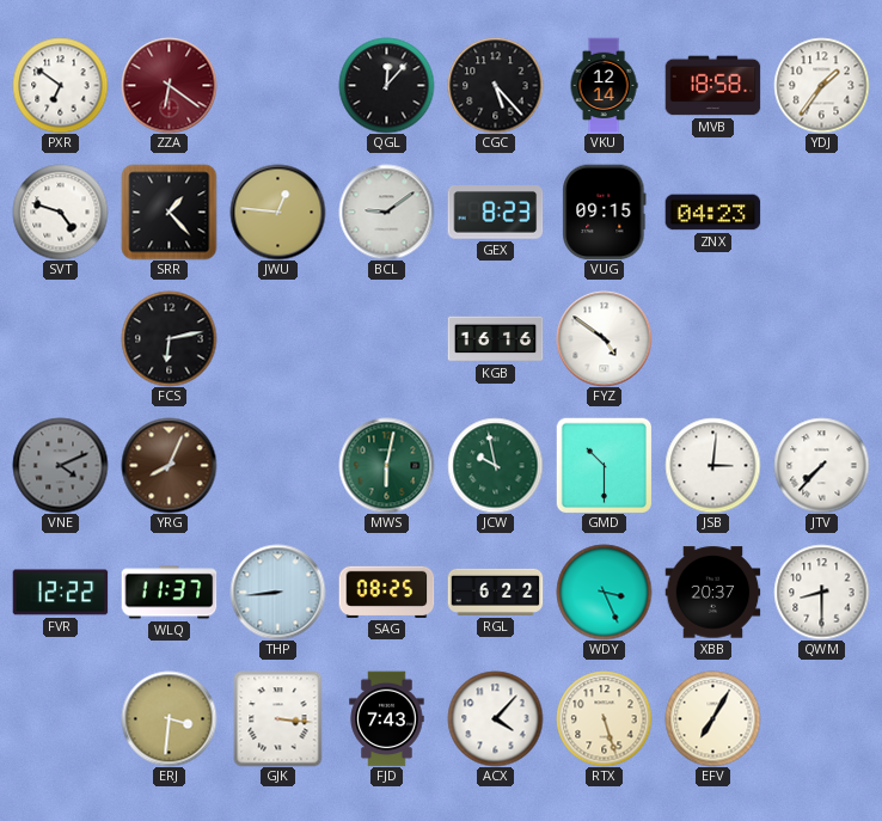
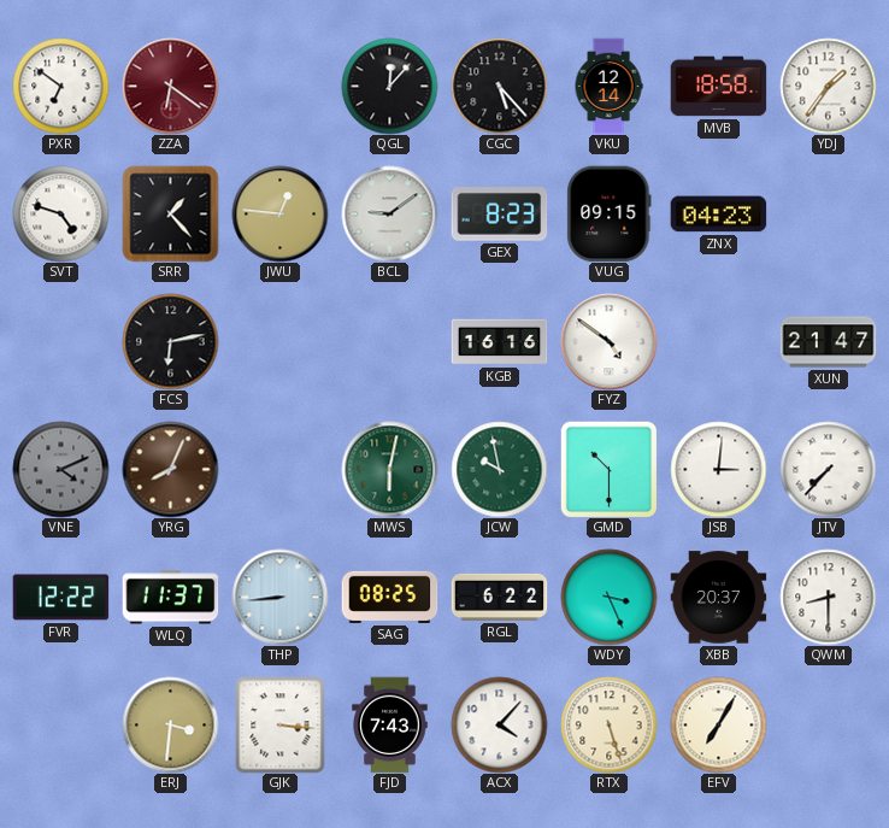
XUN: none -> 21:47 (828, 342)
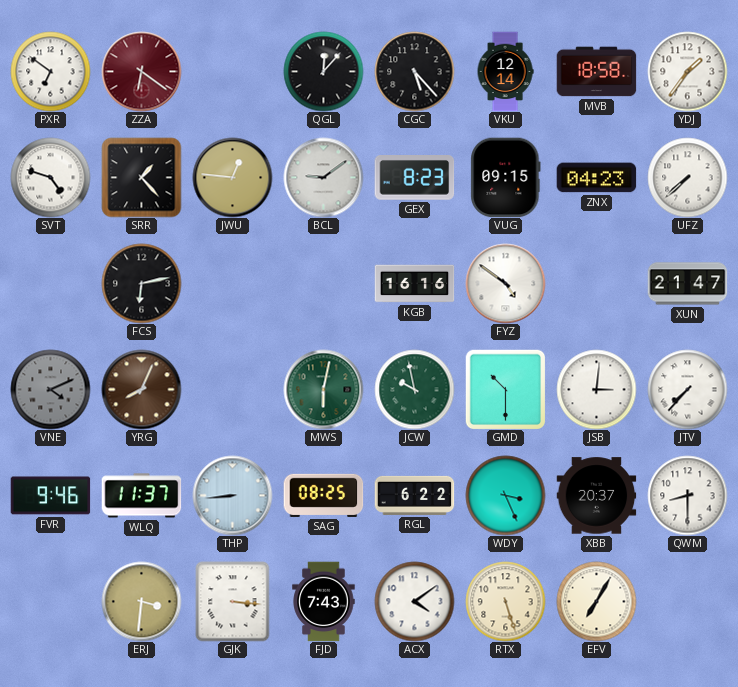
UFZ: none -> 7:38 (687, 177)
FVR: 12:22 -> 9:46 (50, 496)
ACX: 4:07 -> 4:09 (414, 601)
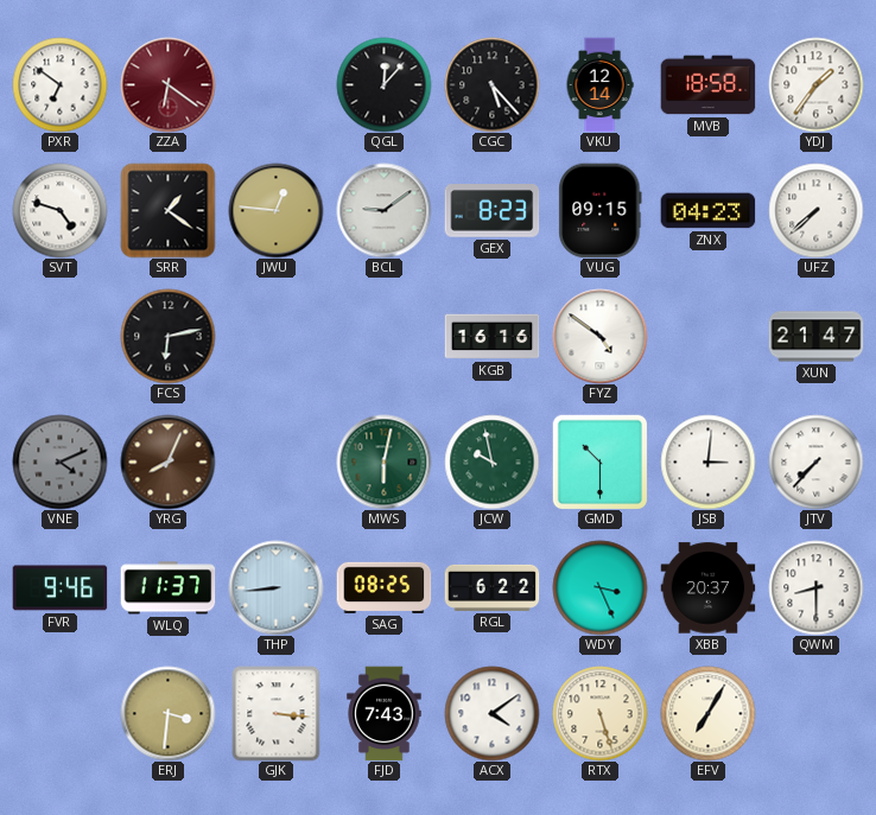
SRR: 1:23 -> 1:21 (167, 210)
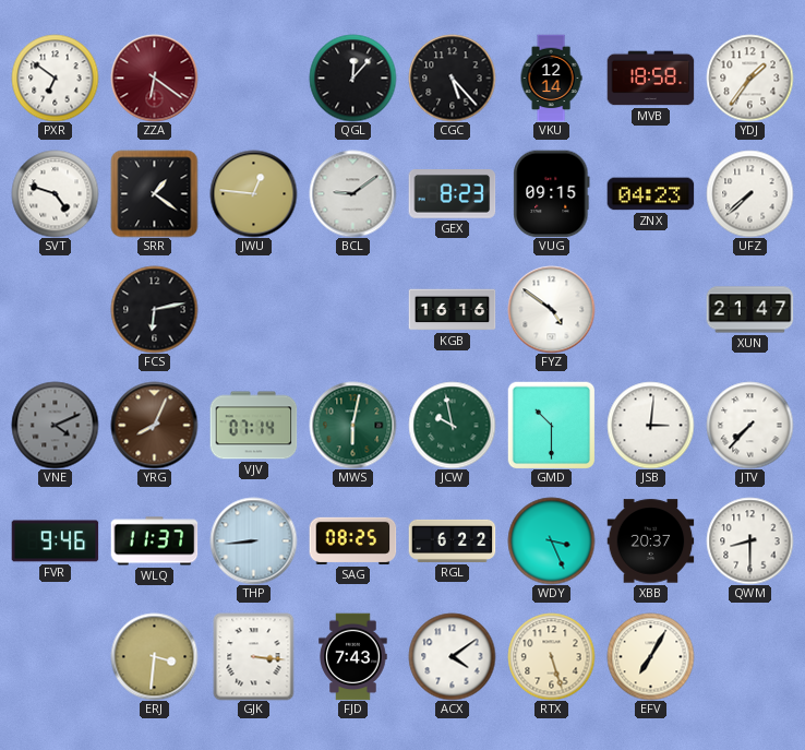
VJV: none -> 07:14 (253, 426)
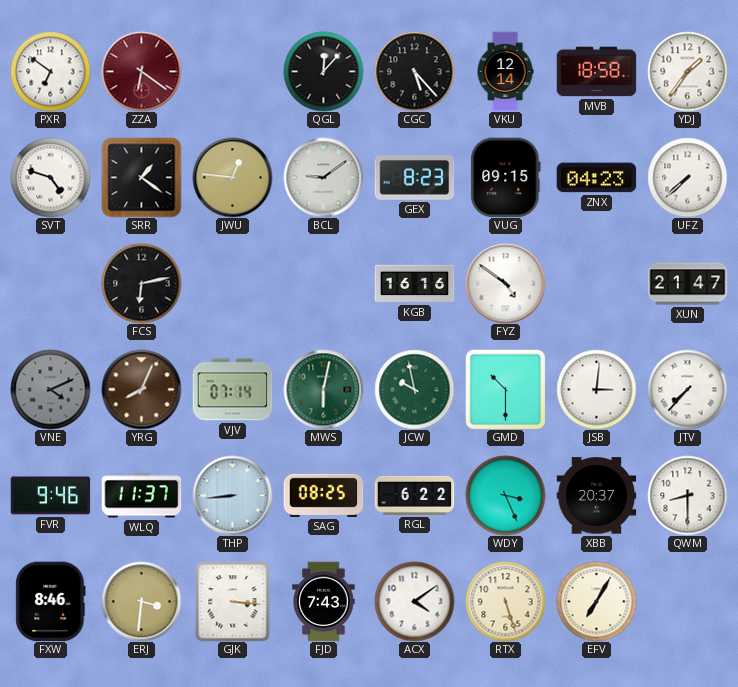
FXW: none -> 8:46 (51, 601)
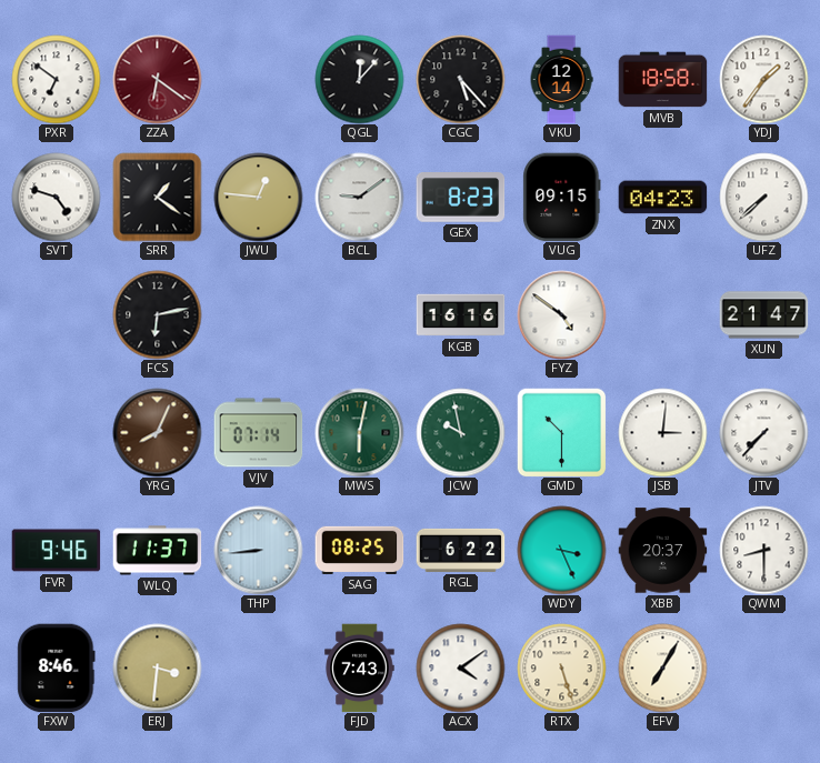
VNE: 4:11 -> none (50, 389)
GJK: 3:16 -> none (233, 601)
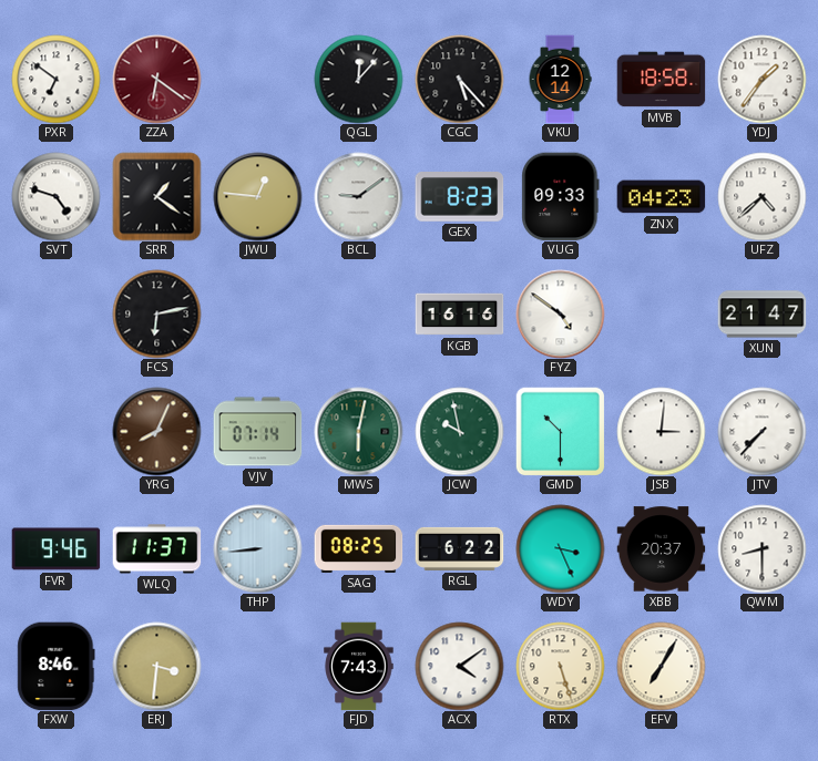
VUG: 09:15 -> 09:33 (561, 196)
UFZ: 7:38 -> 4:38 (761, 196)
